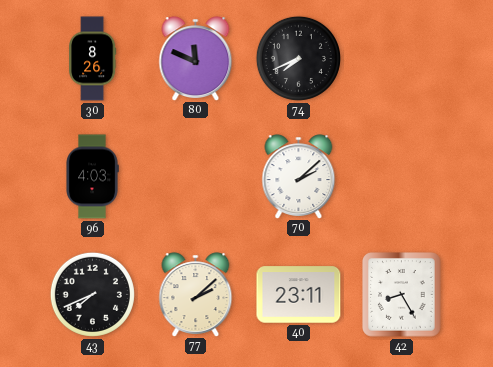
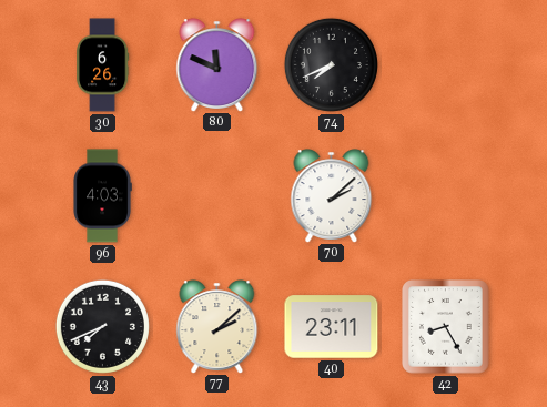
30: 8:26 -> 6:26 (103, 65)
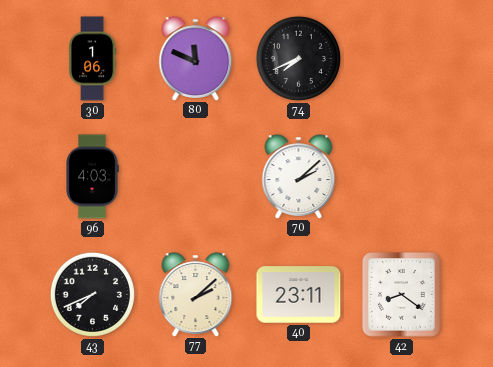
30: 6:26 -> 1:06 (93, 59)
42: 8:25 -> 8:21 (402, 295)
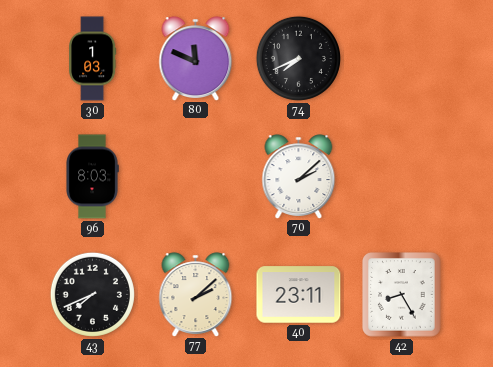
30: 1:06 -> 1:03 (93, 59)
96: 4:03 -> 8:03 (92, 177)
42: 8:21 -> 8:25 (402, 295)
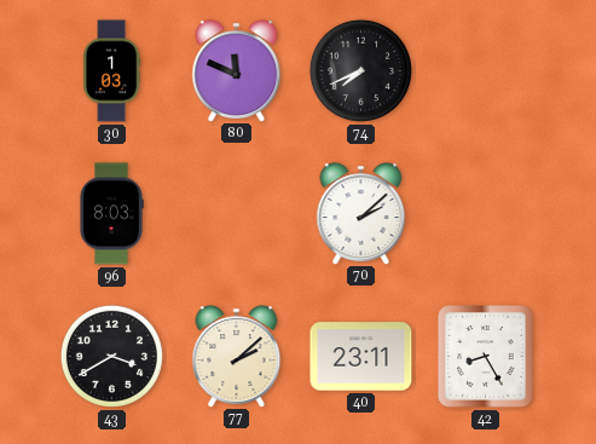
43: 7:41 -> 3:40 (111, 356)
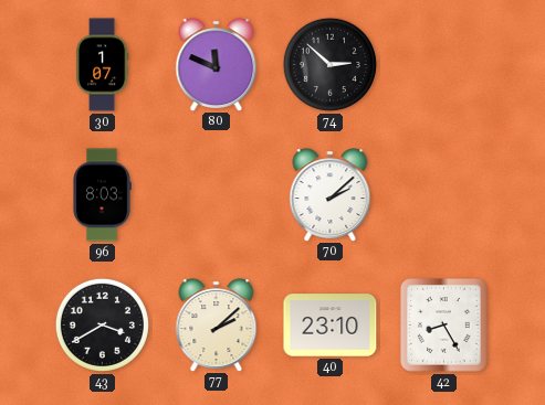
30: 1:03 -> 1:07 (103, 65)
74: 7:41 -> 2:52 (329, 64)
40: 23:11 -> 23:10 (331, 326)
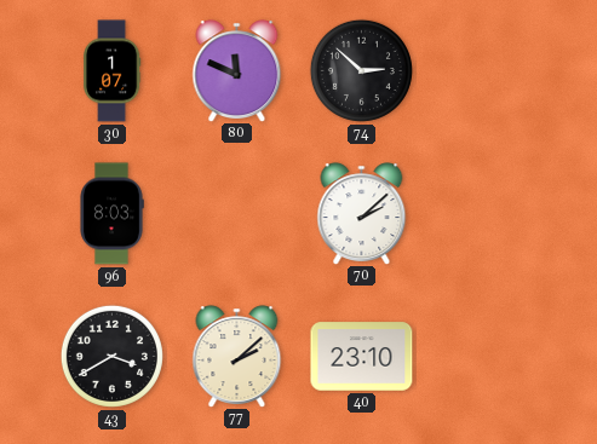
42: 8:25 -> none (444, 326)
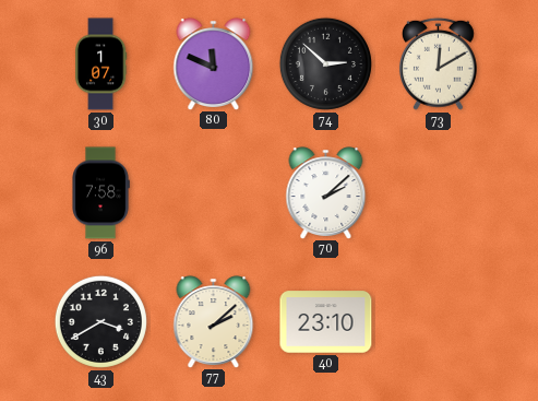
73: none -> 12:10 (438, 63)
96: 8:03 -> 7:58 (100, 193)
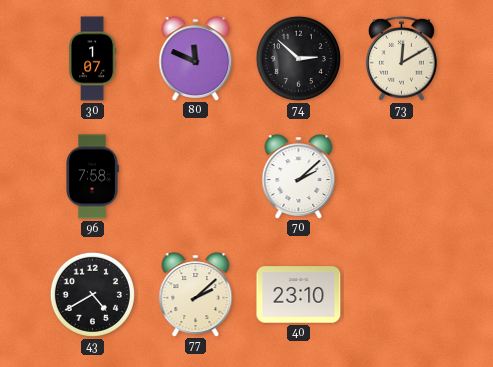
43: 3:40 -> 4:40 (92, 294)
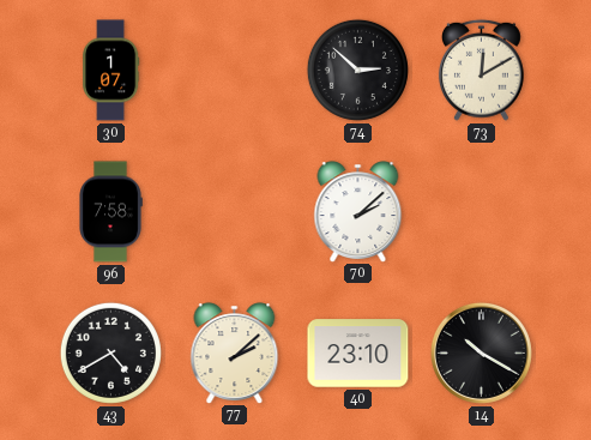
80: 11:49 -> none (196, 58)
14: none -> 10:20 (481, 352)
